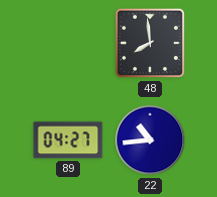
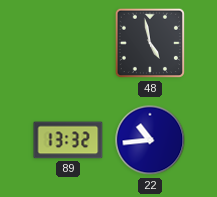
48: 7:59 -> 4:58 (150, 43)
89: 04:27 -> 13:32 (68, 140)
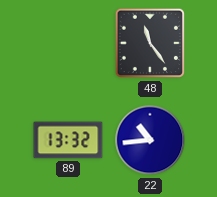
48: 4:58 -> 11:24 (150, 43)
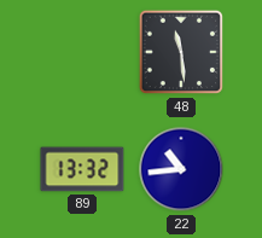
48: 11:24 -> 11:29 (181, 52)
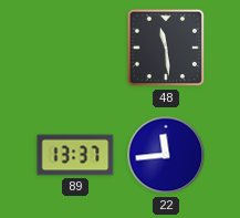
89: 13:32 -> 13:37 (75, 155)
22: 10:44 -> 11:44 (166, 155)
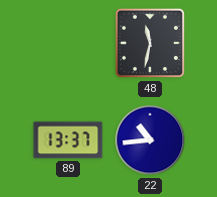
48: 11:29 -> 11:32 (150, 43)
22: 11:44 -> 10:44 (150, 140)
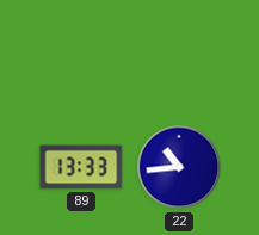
48: 11:32 -> none (150, 43)
89: 13:37 -> 13:33 (81, 167)
